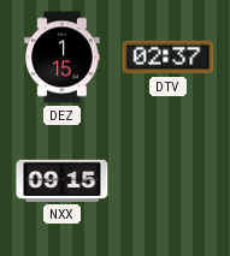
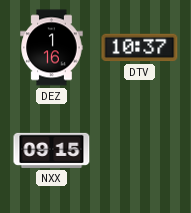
DEZ: 1:15 -> 1:16 (52, 48)
DTV: 02:37 -> 10:37 (140, 48)
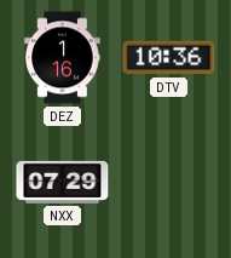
DTV: 10:37 -> 10:36 (169, 58)
NXX: 09:15 -> 07:29 (63, 182)
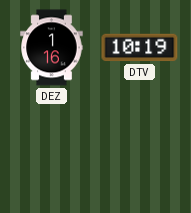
DTV: 10:36 -> 10:19 (140, 48)
NXX: 07:29 -> none (63, 182)
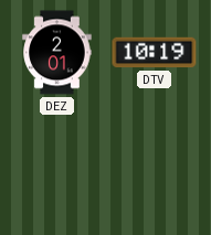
DEZ: 1:16 -> 2:01 (57, 53)
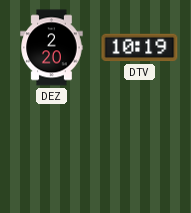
DEZ: 2:01 -> 2:20 (52, 48)
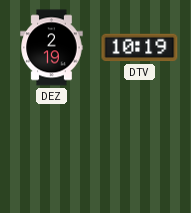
DEZ: 2:20 -> 2:19 (52, 48)
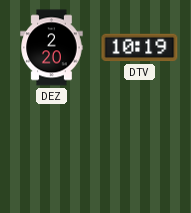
DEZ: 2:19 -> 2:20 (52, 48)
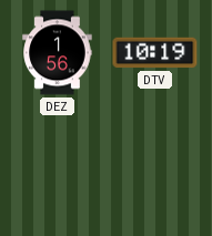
DEZ: 2:20 -> 1:56 (58, 53)
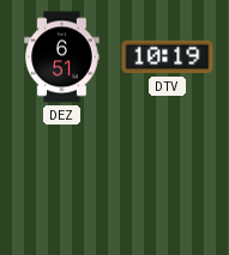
DEZ: 1:56 -> 6:51 (62, 57)
